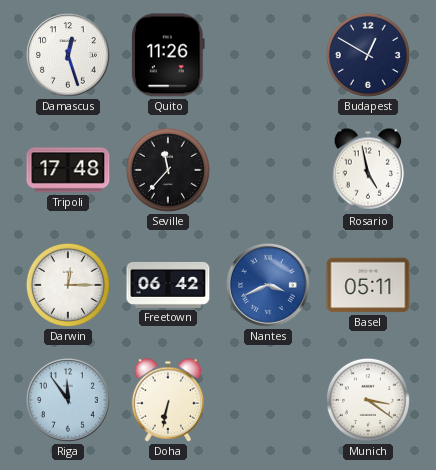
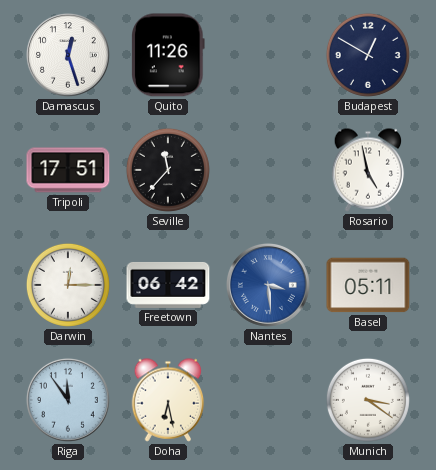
Tripoli: 17:48 -> 17:51 (68, 170)
Nantes: 3:41 -> 3:29 (268, 285)
Doha: 6:32 -> 6:28 (168, 400)
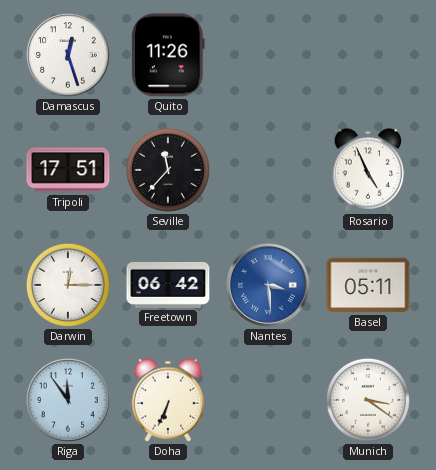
Budapest: 12:50 -> none (368, 55)
Rosario: 4:58 -> 4:56 (368, 170)
Doha: 6:28 -> 6:34 (168, 400)
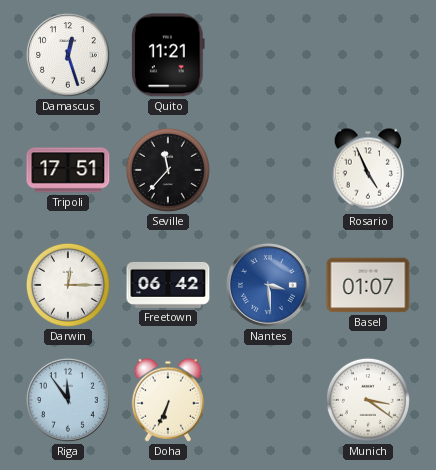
Quito: 11:26 -> 11:21 (169, 55)
Basel: 05:11 -> 01:07 (368, 285)
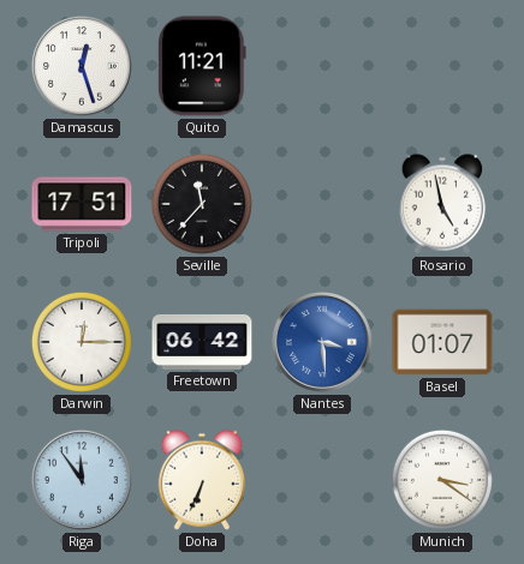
Rosario: 4:56 -> 4:58 (442, 204)
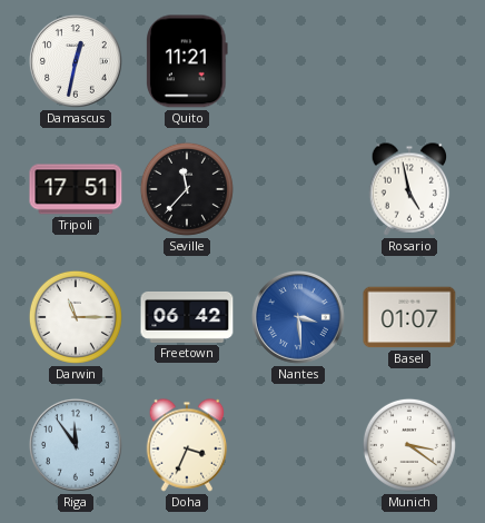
Damascus: 12:27 -> 12:32 (76, 61)
Darwin: 12:15 -> 11:15 (76, 317)
Doha: 6:34 -> 3:34 (187, 445)
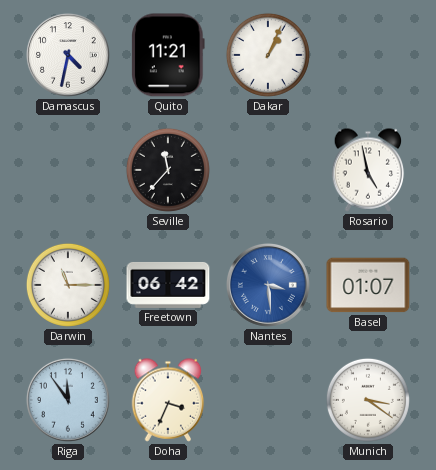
Damascus: 12:32 -> 4:32 (68, 55)
Dakar: none -> 1:04 (268, 55)
Tripoli: 17:51 -> none (76, 189)
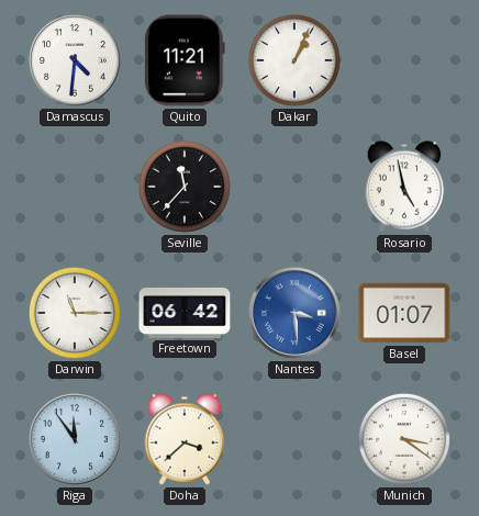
Damascus: 4:32 -> 4:31 (75, 60)
Doha: 3:34 -> 3:38 (185, 439)
